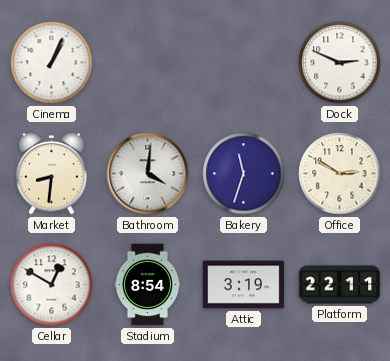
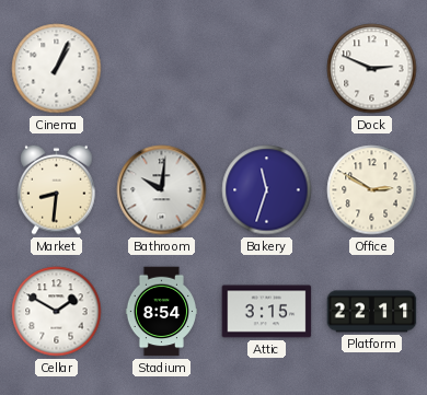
Bathroom: 4:01 -> 10:01 (162, 190)
Cellar: 12:50 -> 1:50 (57, 312)
Attic: 3:19 -> 3:15 (267, 312)
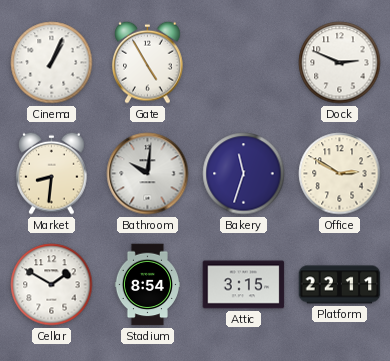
Gate: none -> 4:55 (148, 62)
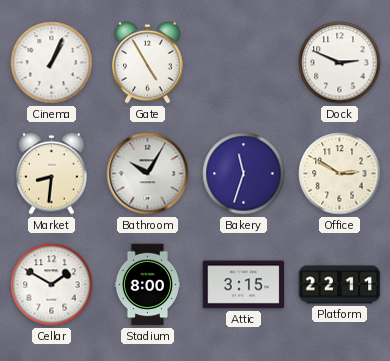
Bathroom: 10:01 -> 10:05 (148, 174)
Stadium: 8:54 -> 8:00 (147, 285)
